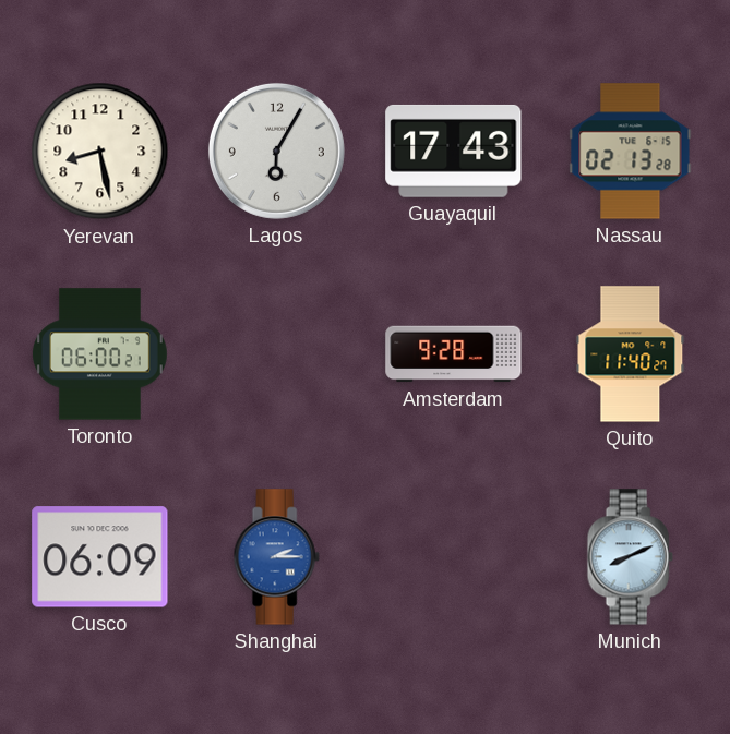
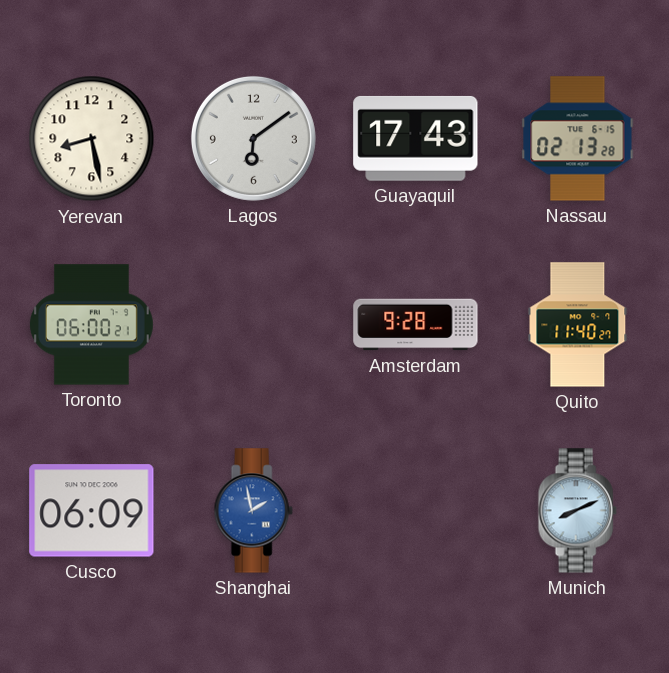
Lagos: 6:05 -> 6:09 (253, 138)
Shanghai: 2:15 -> 1:58 (253, 511)
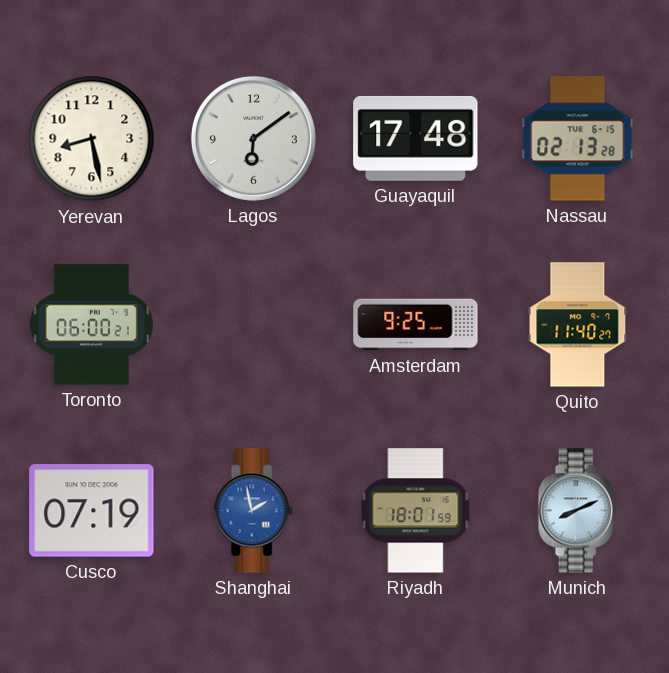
Guayaquil: 17:43 -> 17:48 (416, 138)
Amsterdam: 9:28 -> 9:25 (416, 325)
Cusco: 06:09 -> 07:19 (92, 511)
Riyadh: none -> 18:01 (416, 511)
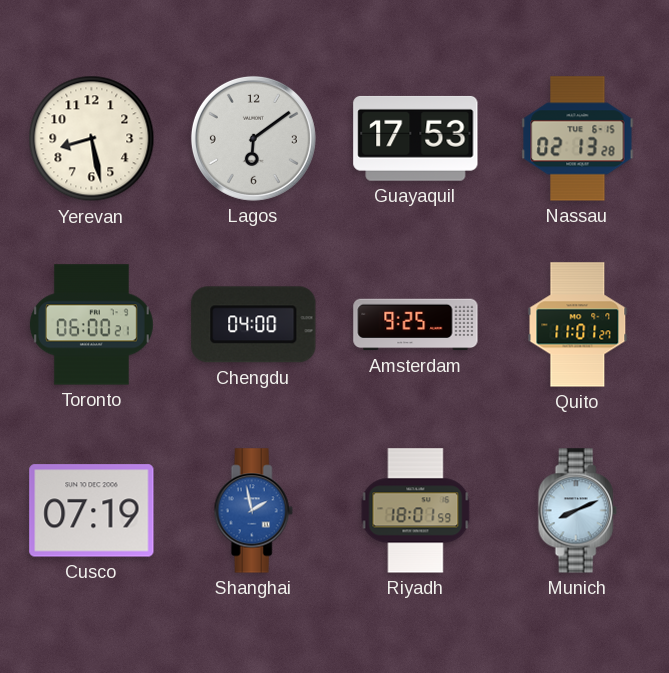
Guayaquil: 17:48 -> 17:53 (416, 138)
Chengdu: none -> 04:00 (254, 325)
Quito: 11:40 -> 11:01 (578, 325)
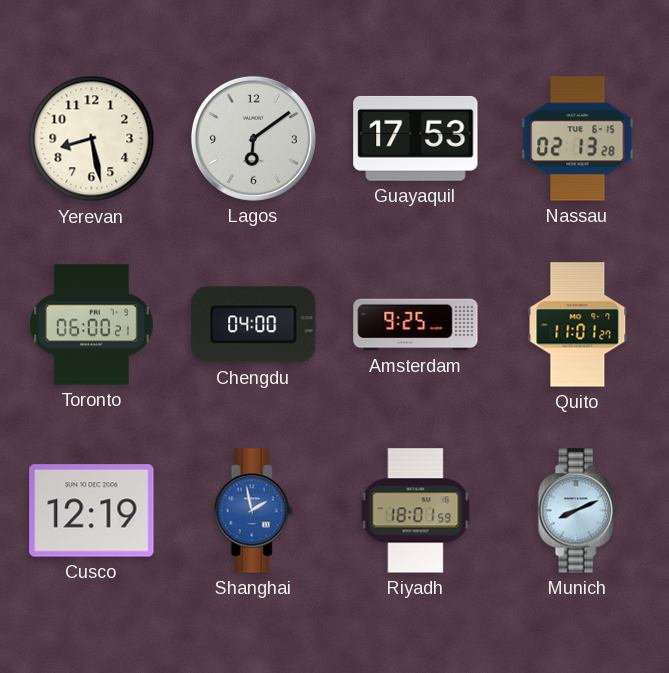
Cusco: 07:19 -> 12:19 (92, 511)
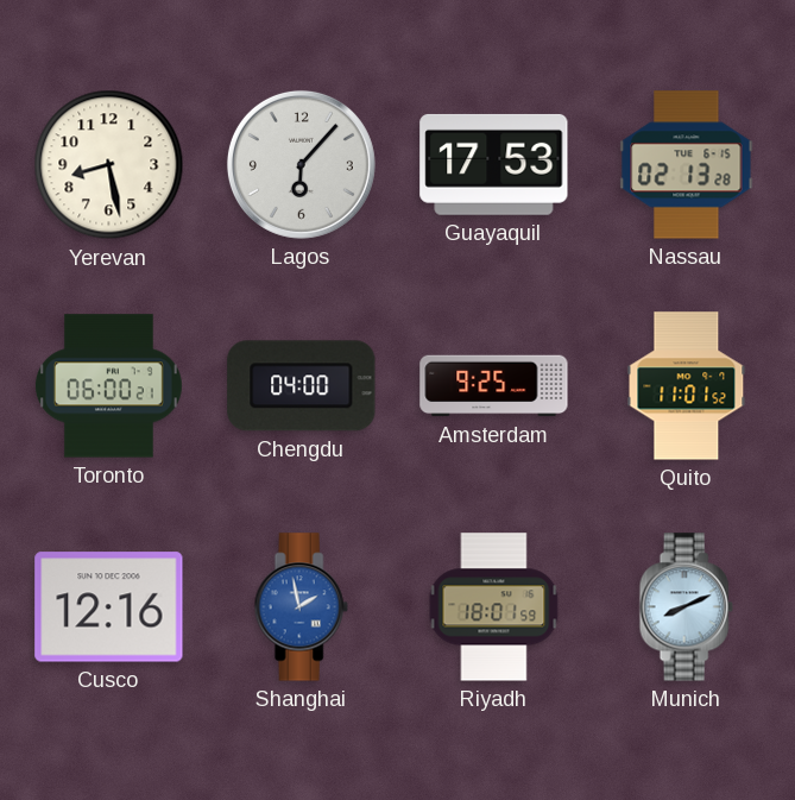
Lagos: 6:09 -> 6:07 (301, 164)
Quito: 11:01:27 -> 11:01:52 (687, 386)
Cusco: 12:19 -> 12:16 (109, 607)
